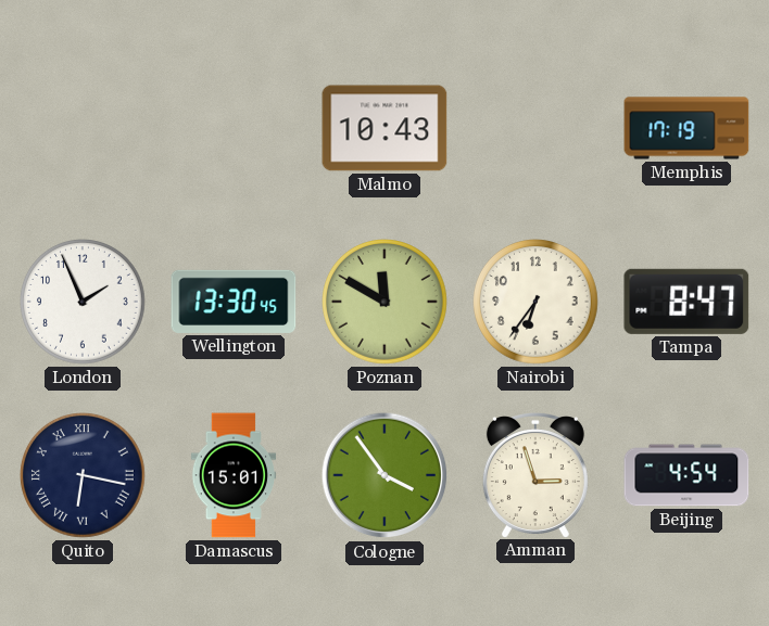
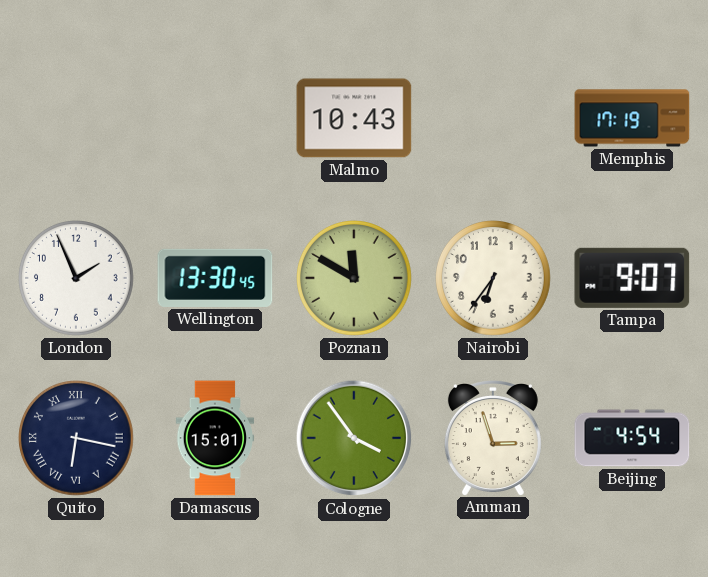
Tampa: 8:47 -> 9:07 (632, 278)
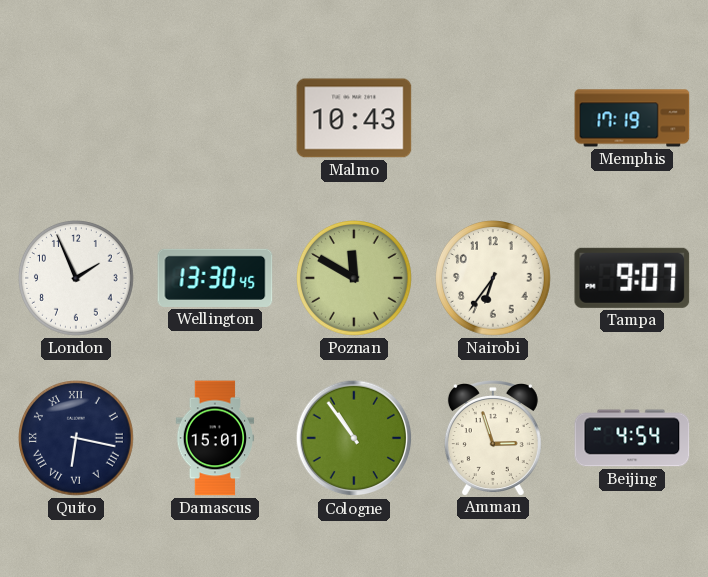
Cologne: 3:54 -> 10:54 (354, 438)
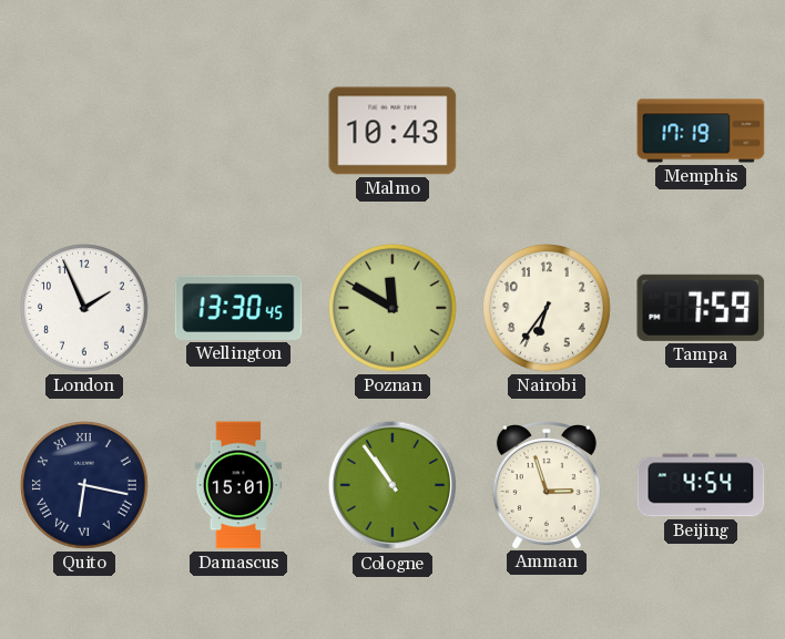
Tampa: 9:07 -> 7:59 (701, 308)
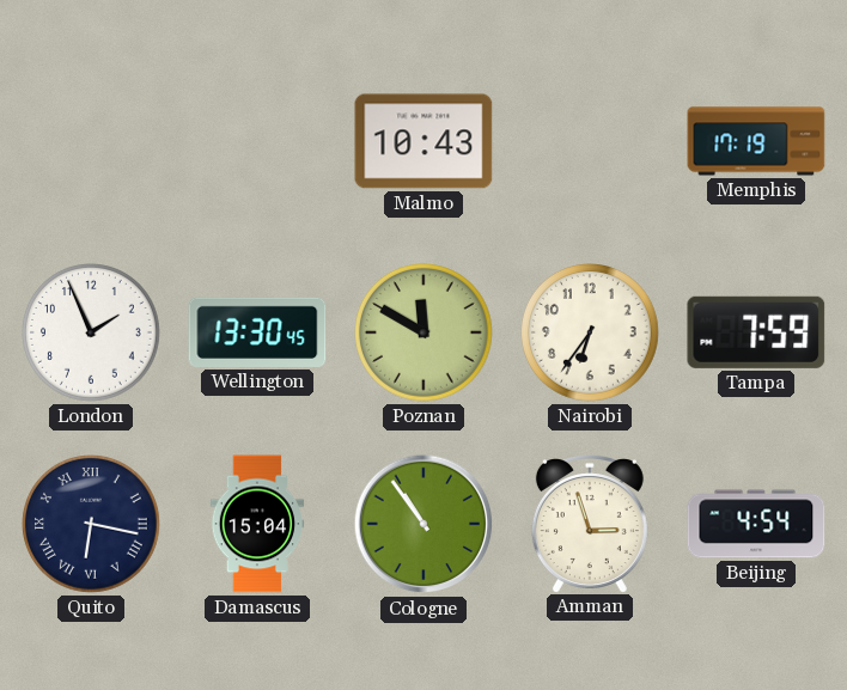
Damascus: 15:01 -> 15:04 (257, 524)
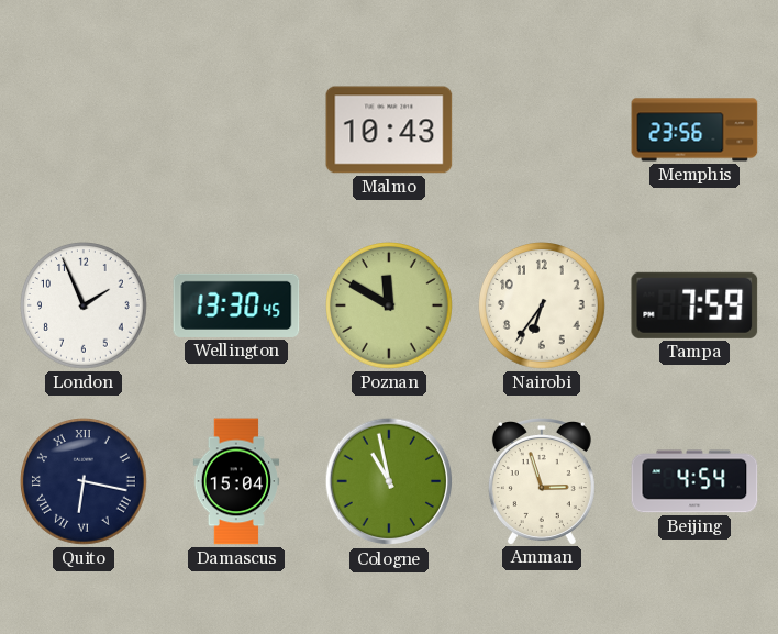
Memphis: 17:19 -> 23:56 (694, 130)
Cologne: 10:54 -> 10:58 (389, 481)
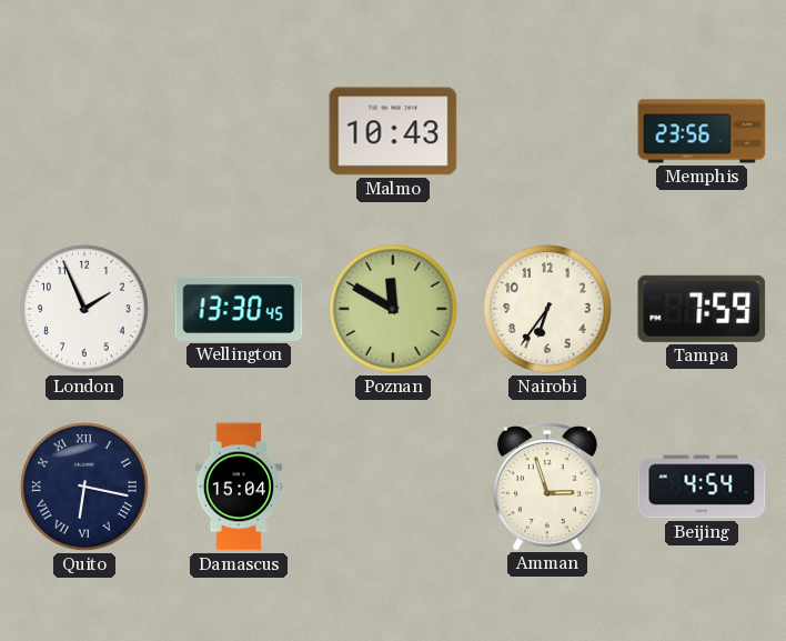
Cologne: 10:58 -> none (389, 481)
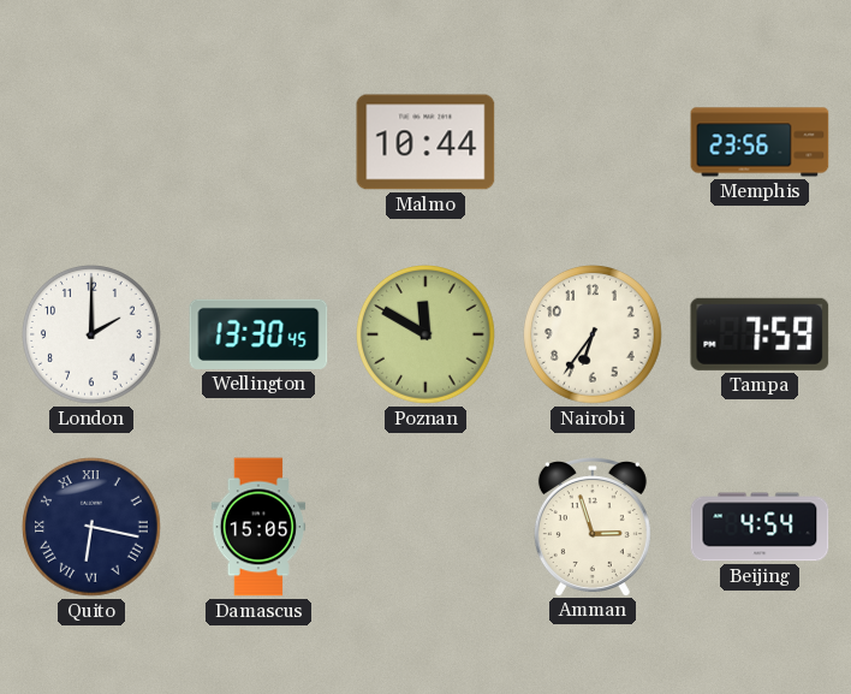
Malmo: 10:43 -> 10:44 (425, 142)
London: 1:56 -> 2:00 (93, 336)
Damascus: 15:04 -> 15:05 (258, 527)
